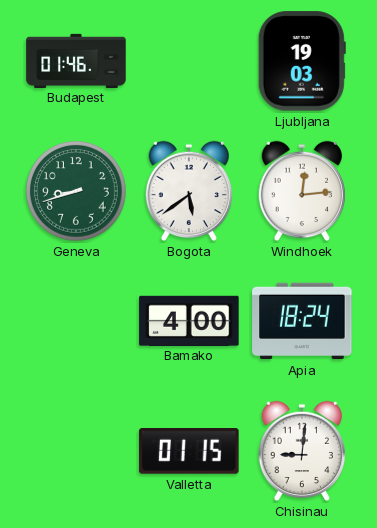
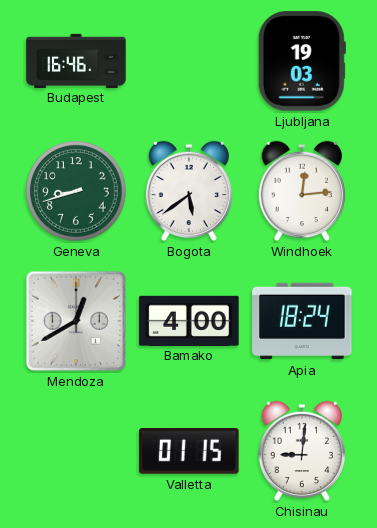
Budapest: 01:46 -> 16:46 (76, 60)
Mendoza: none -> 12:40 (76, 321)
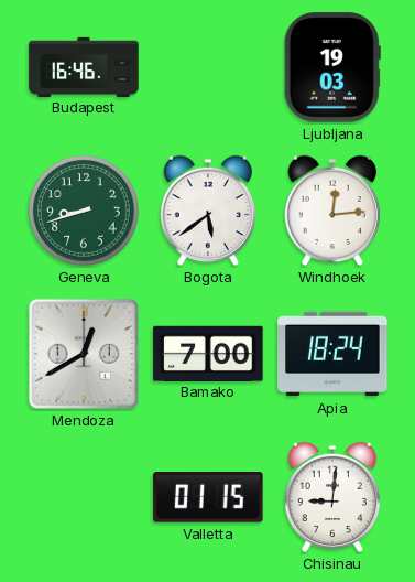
Bamako: 4:00 -> 7:00 (208, 353)
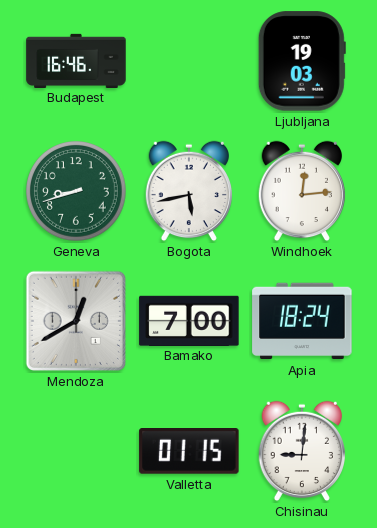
Bogota: 5:39 -> 5:43 (188, 191)
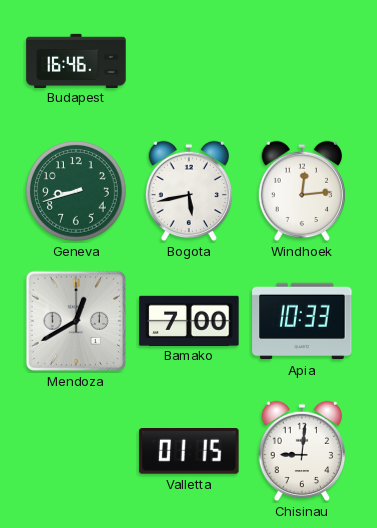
Ljubljana: 19:03 -> none (302, 61)
Apia: 18:24 -> 10:33 (302, 321)
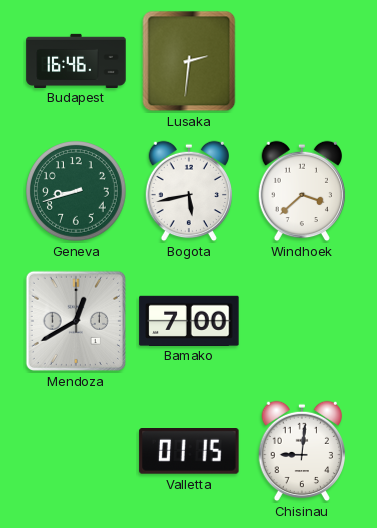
Lusaka: none -> 2:31 (189, 61)
Windhoek: 12:14 -> 3:38 (301, 191)
Apia: 10:33 -> none (302, 321)
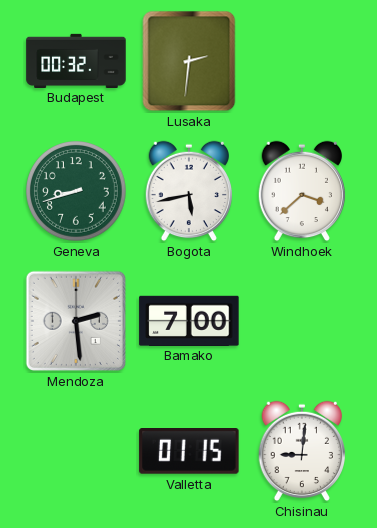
Budapest: 16:46 -> 00:32 (76, 60)
Mendoza: 12:40 -> 2:29 (76, 321)
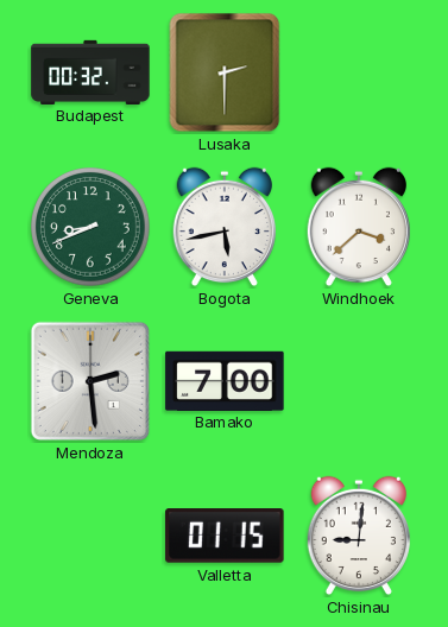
Lusaka: 2:31 -> 2:30 (225, 72)
Geneva: 8:42 -> 8:41 (92, 228)
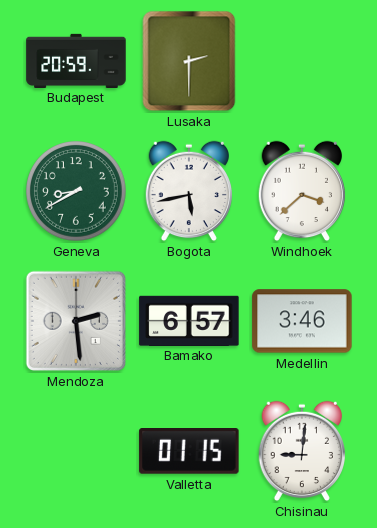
Budapest: 00:32 -> 20:59 (76, 60)
Geneva: 8:41 -> 8:40 (77, 192)
Bamako: 7:00 -> 6:57 (189, 320)
Medellin: none -> 3:46 (302, 321)
